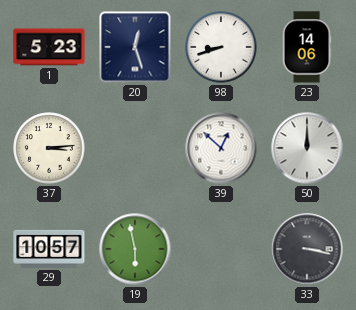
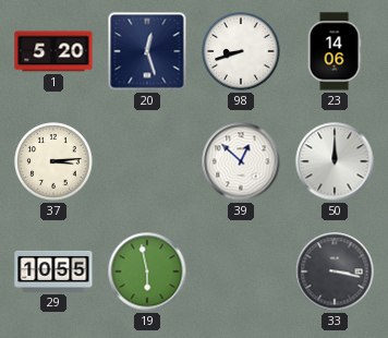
1: 5:23 -> 5:20 (53, 51)
29: 10:57 -> 10:55 (53, 271)
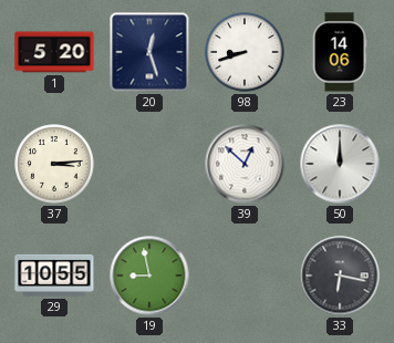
19: 5:58 -> 8:58 (149, 276)
33: 3:17 -> 6:17 (340, 276)
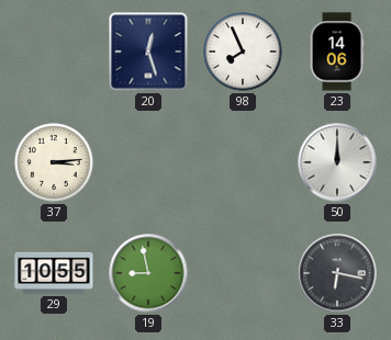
1: 5:20 -> none (54, 52)
98: 8:42 -> 7:56 (243, 52)
39: 12:52 -> none (245, 164)
